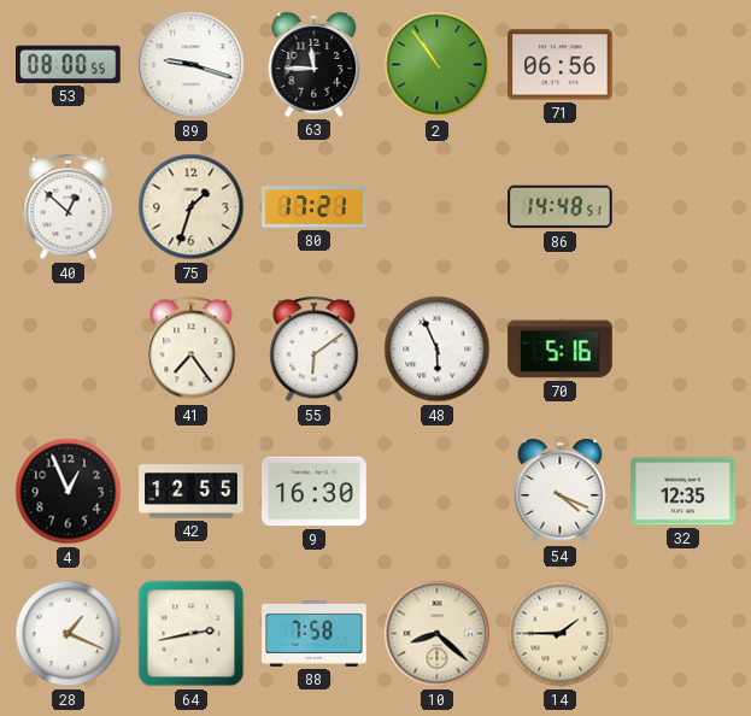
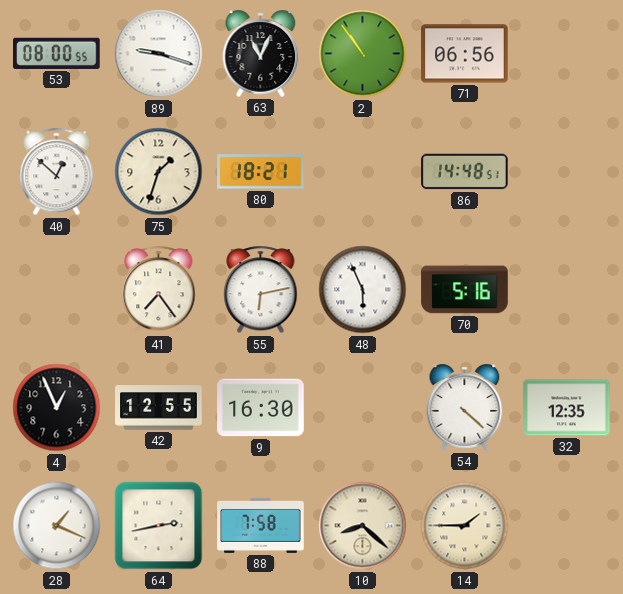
63: 11:45 -> 11:04 (261, 53)
80: 17:21 -> 18:21 (261, 172)
55: 6:09 -> 6:13 (261, 290)
54: 4:19 -> 4:22 (465, 407)
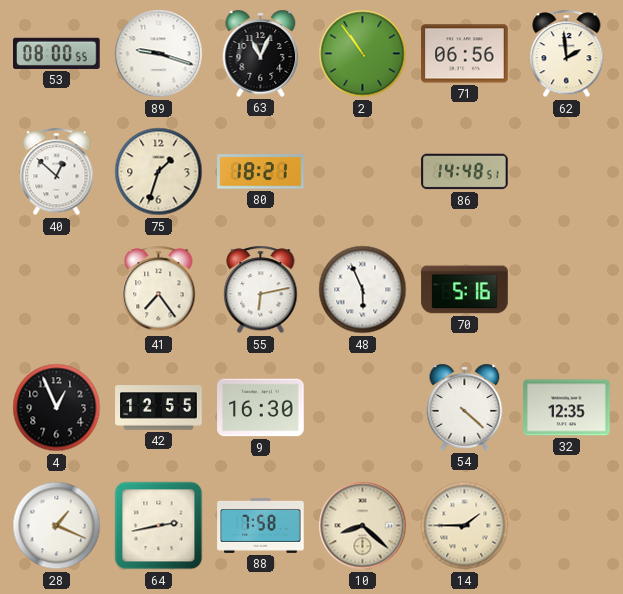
62: none -> 1:59 (567, 54)
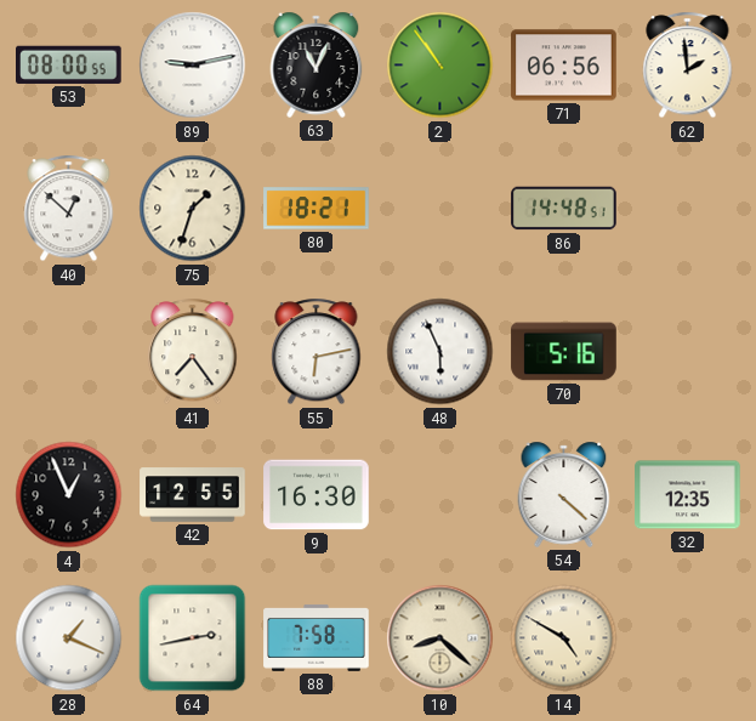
89: 9:18 -> 9:13 (193, 66)
14: 1:45 -> 4:50 (564, 638)
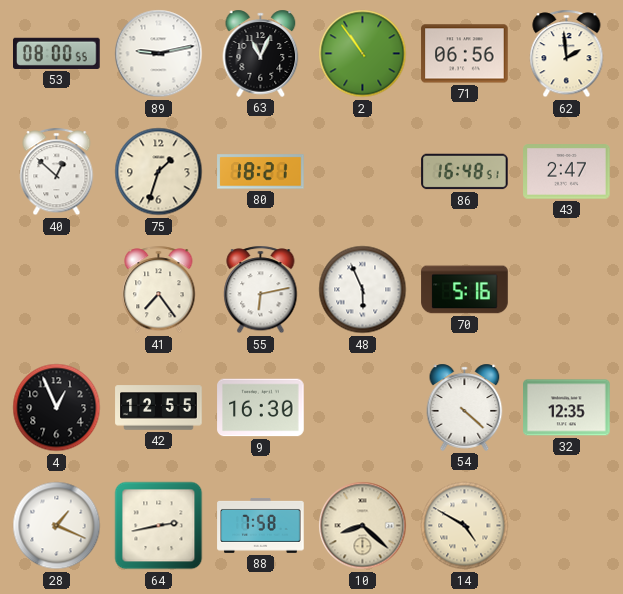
86: 14:48 -> 16:48 (465, 172)
43: none -> 2:47 (567, 172)
